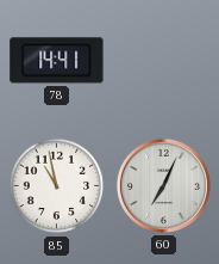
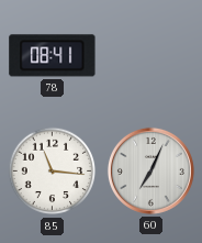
78: 14:41 -> 08:41 (53, 56)
85: 10:58 -> 11:16 (53, 172)
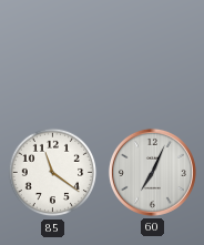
78: 08:41 -> none (53, 56)
85: 11:16 -> 11:21 (53, 173)
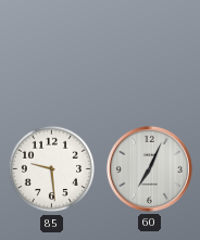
85: 11:21 -> 9:29 (52, 169)
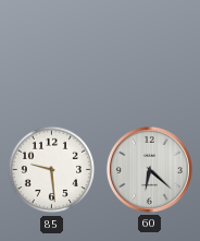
60: 7:04 -> 6:22 (149, 169)
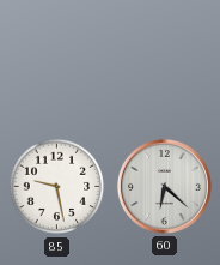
85: 9:29 -> 9:28 (57, 187)
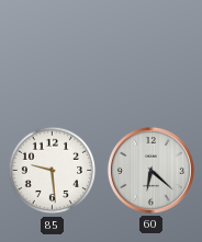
85: 9:28 -> 9:29 (53, 171)
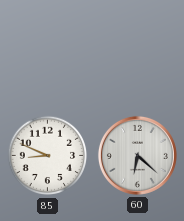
85: 9:29 -> 8:49 (48, 156)
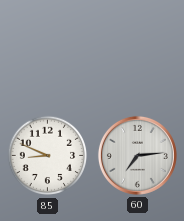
60: 6:22 -> 7:14 (137, 155)
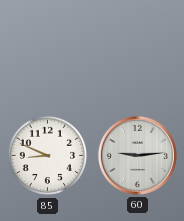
60: 7:14 -> 9:14 (137, 155)
